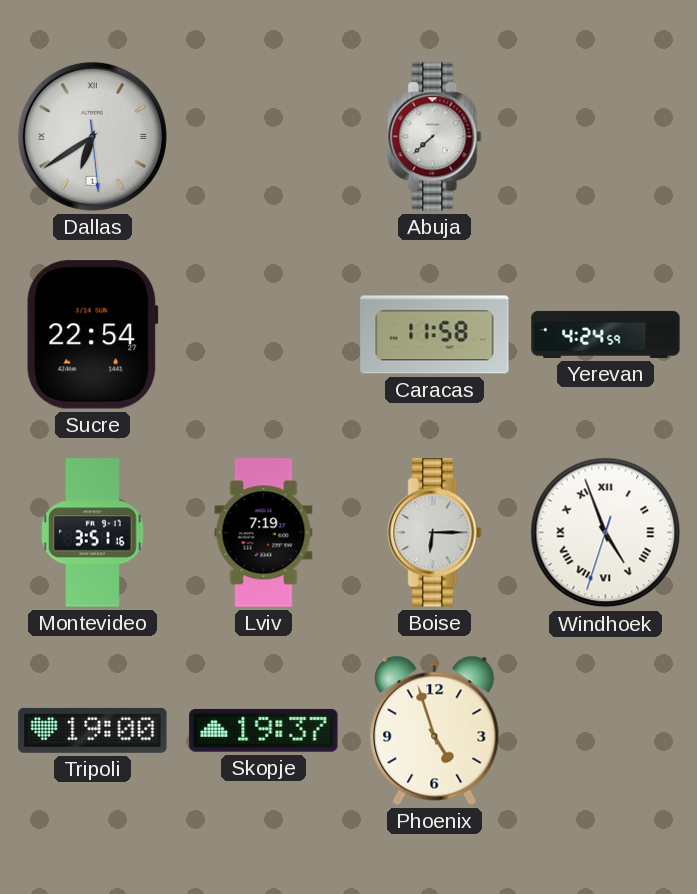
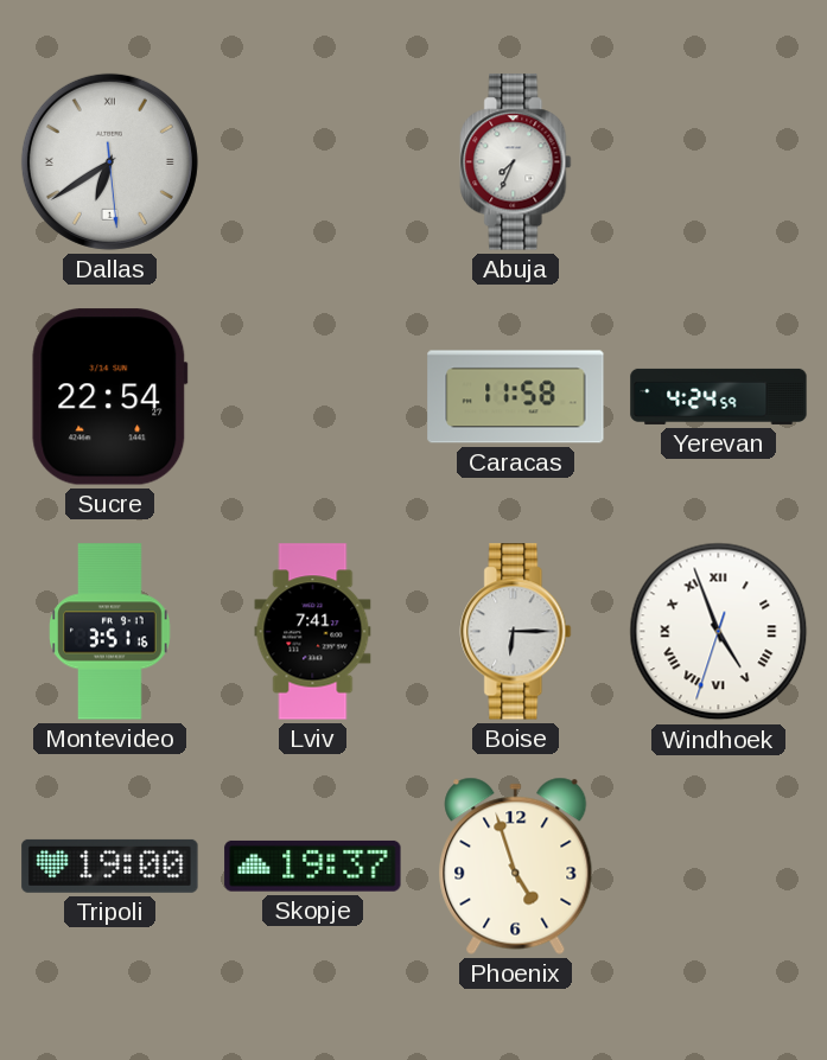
Abuja: 7:38 -> 7:34 (516, 162)
Lviv: 7:19 -> 7:41 (313, 632)
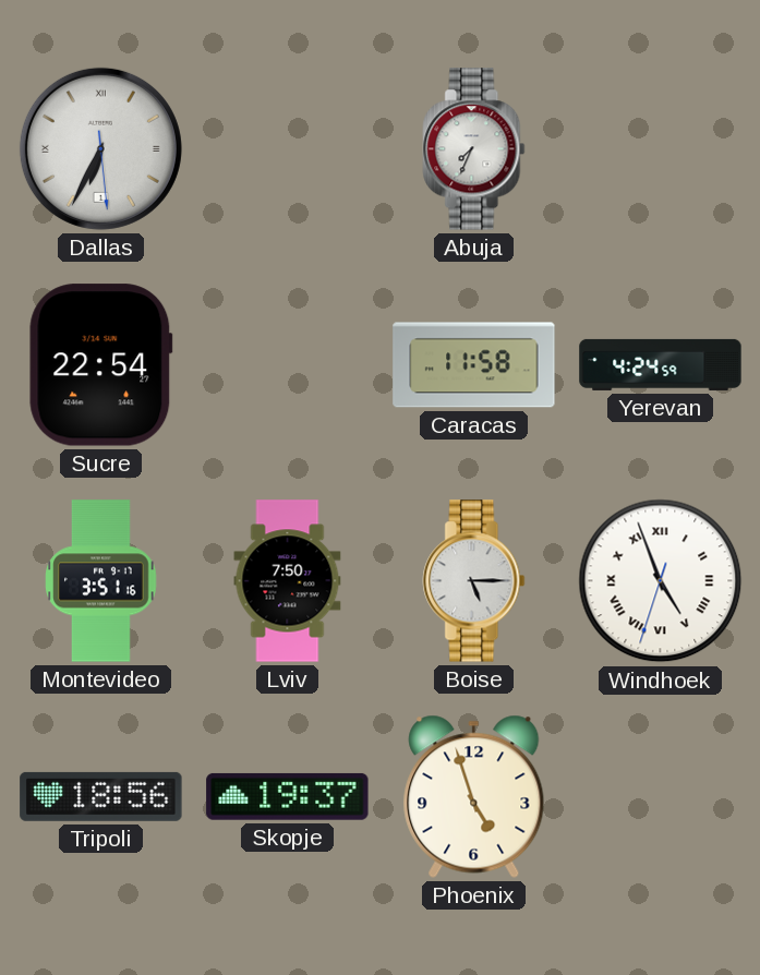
Dallas: 6:39 -> 6:34 (100, 148)
Lviv: 7:41 -> 7:50 (288, 581)
Boise: 6:15 -> 5:15 (474, 581)
Tripoli: 19:00 -> 18:56 (101, 796)
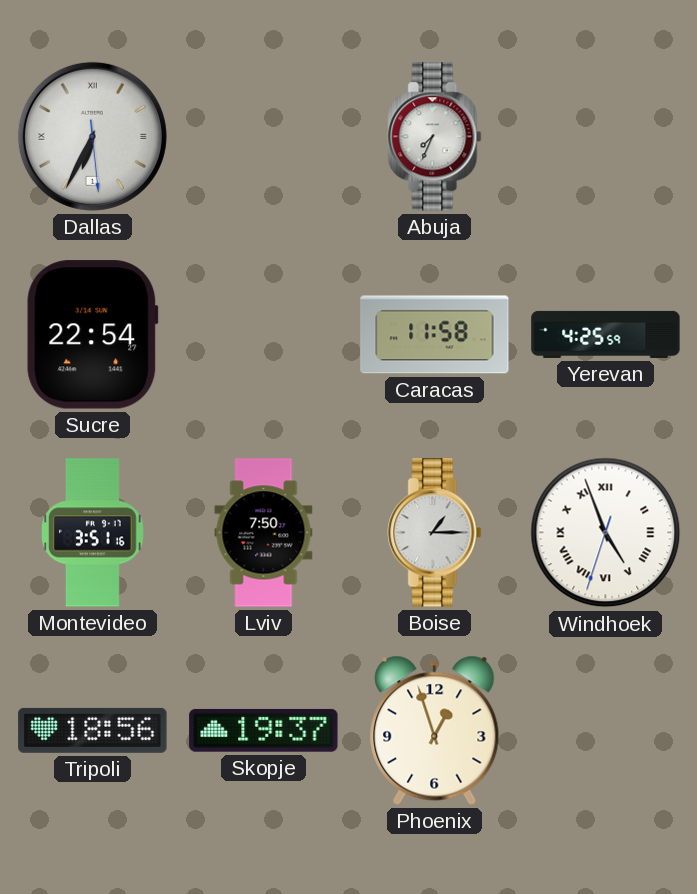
Yerevan: 4:24 -> 4:25 (606, 334)
Boise: 5:15 -> 1:15 (435, 533)
Phoenix: 4:57 -> 12:57 (435, 730)
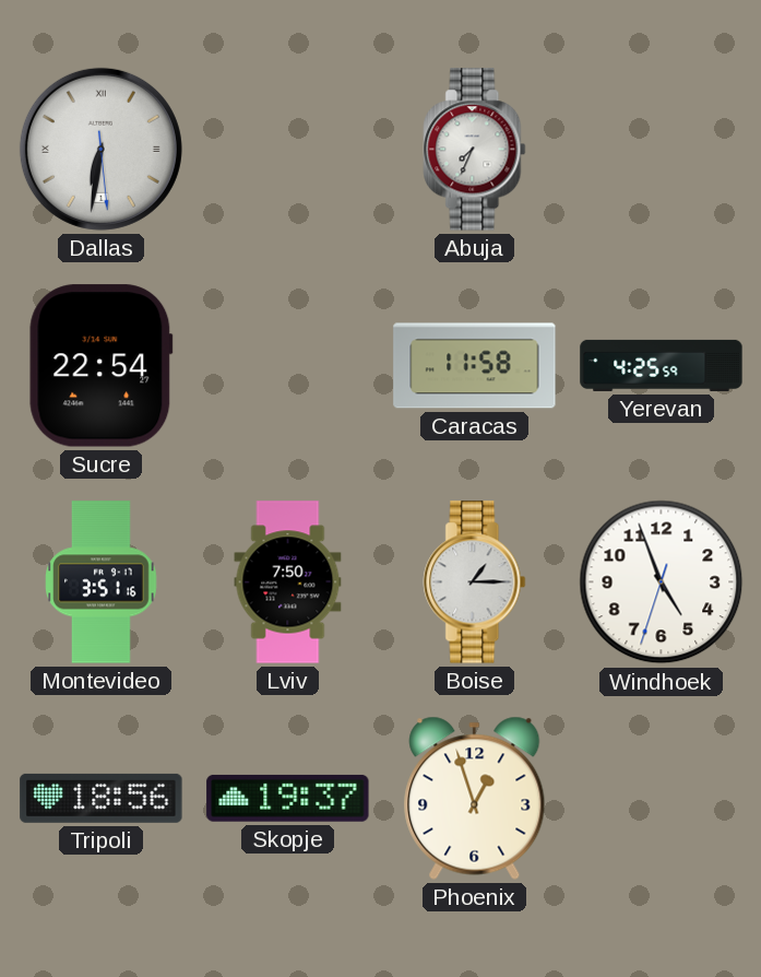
Dallas: 6:34 -> 6:31 (100, 149)
Windhoek numerals: Roman -> Arabic (662, 582)
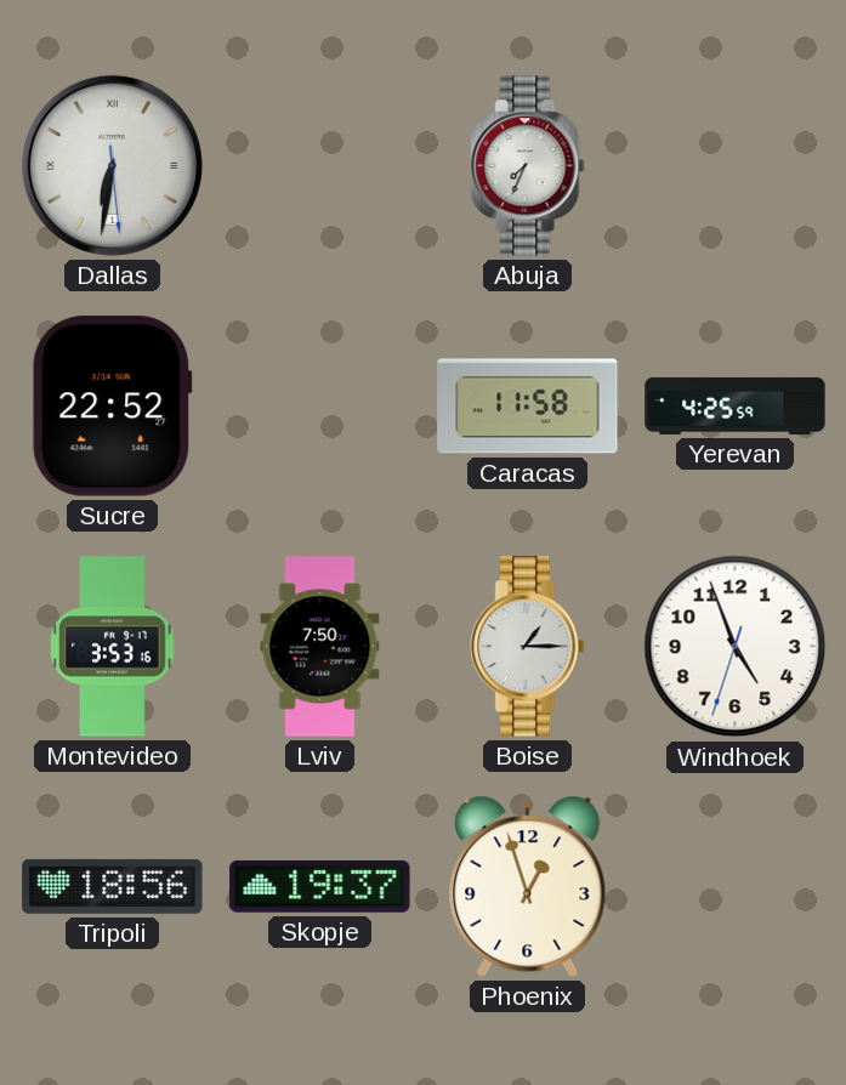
Sucre: 22:54 -> 22:52 (113, 407)
Montevideo: 3:51 -> 3:53 (113, 647)
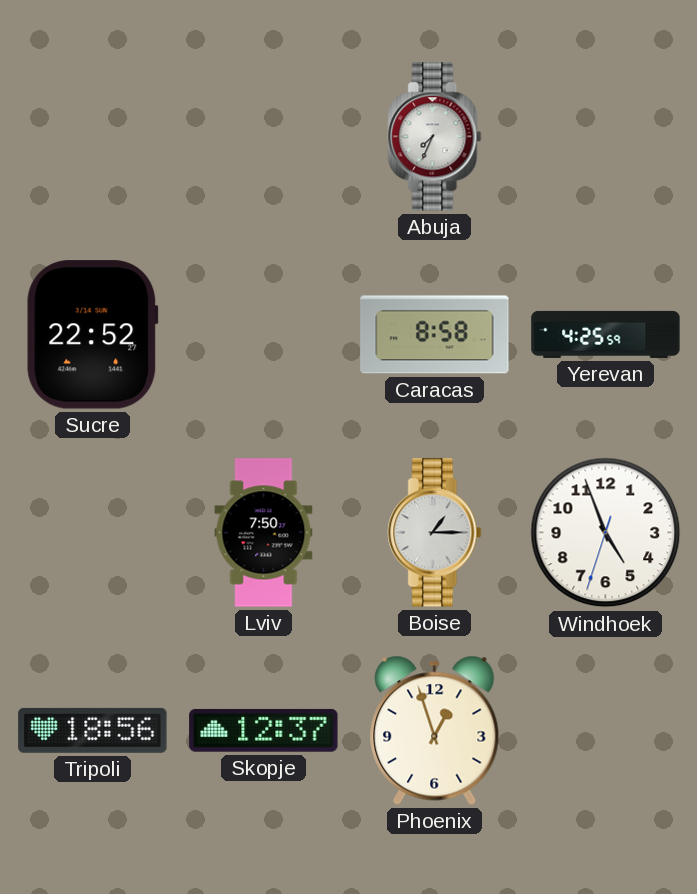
Dallas: 6:31 -> none (112, 165)
Caracas: 11:58 -> 8:58 (435, 335)
Montevideo: 3:53 -> none (113, 647)
Skopje: 19:37 -> 12:37 (264, 730)
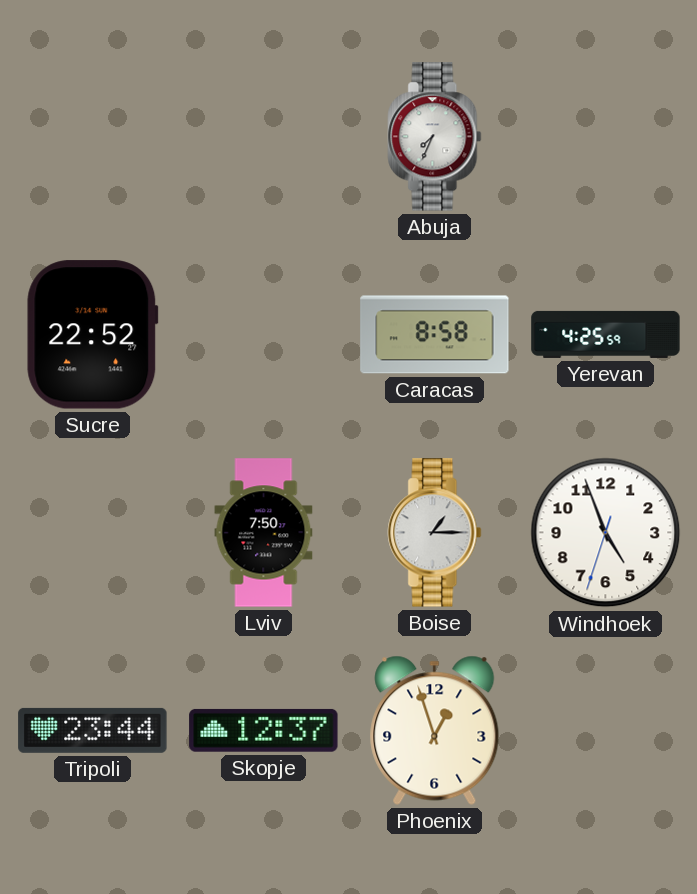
Tripoli: 18:56 -> 23:44 (93, 730)
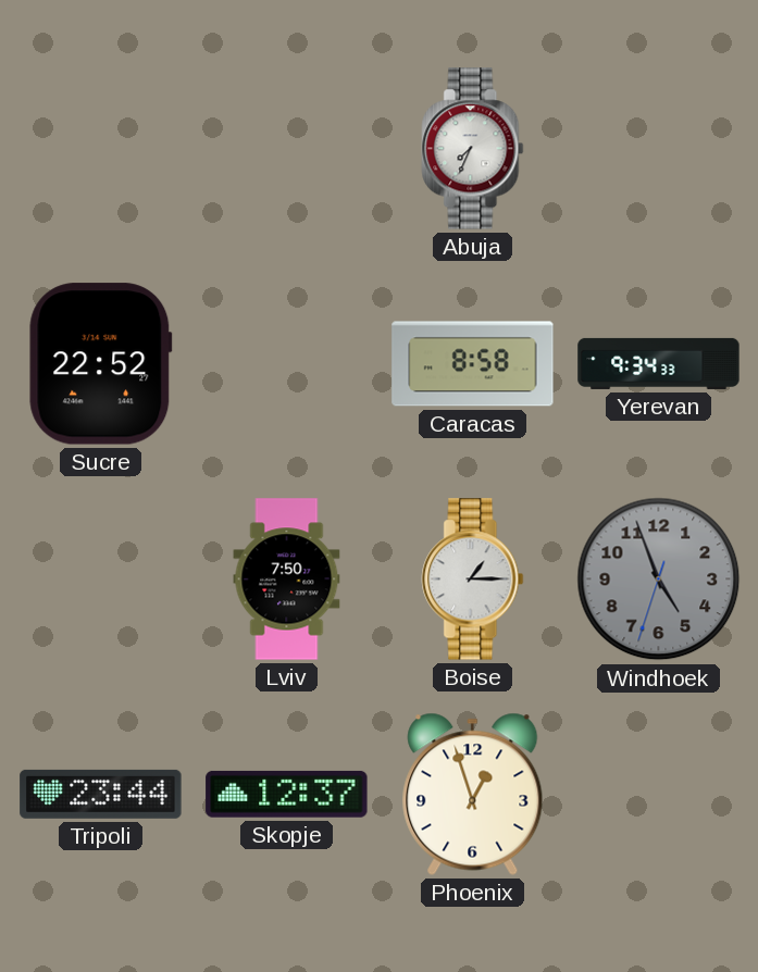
Yerevan: 4:25 -> 9:34 (659, 363)
Windhoek dial: white -> grey (659, 580)
